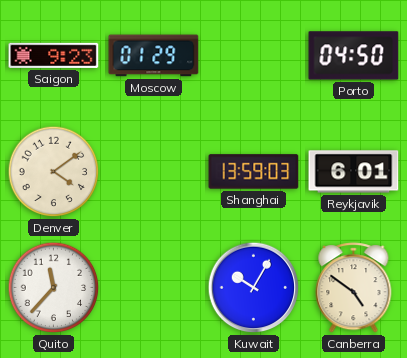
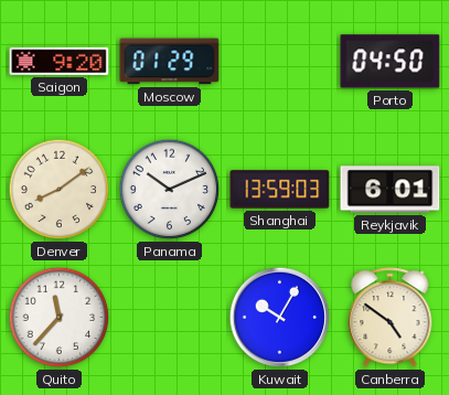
Saigon: 9:23 -> 9:20 (60, 61)
Denver: 4:09 -> 8:09 (60, 190)
Panama: none -> 10:11 (170, 190)
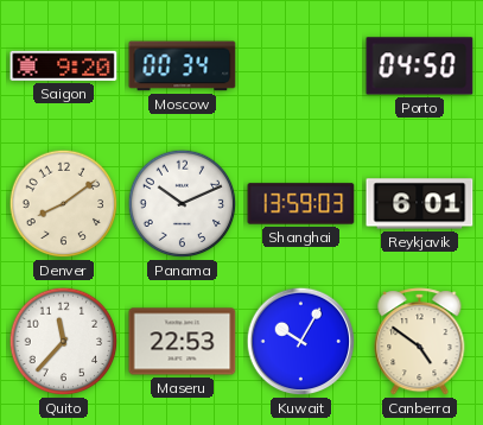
Moscow: 01:29 -> 00:34 (183, 66)
Maseru: none -> 22:53 (183, 342)
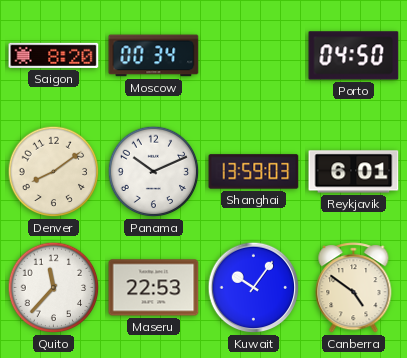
Saigon: 9:20 -> 8:20 (54, 55)
Kuwait: 10:05 -> 10:06 (254, 288)
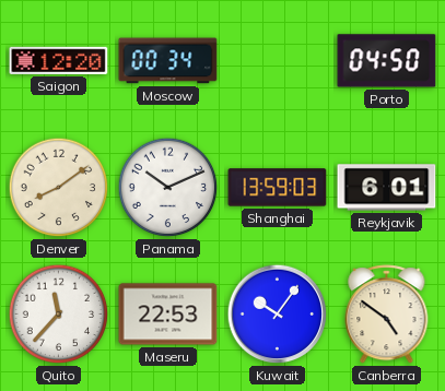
Saigon: 8:20 -> 12:20 (59, 60)
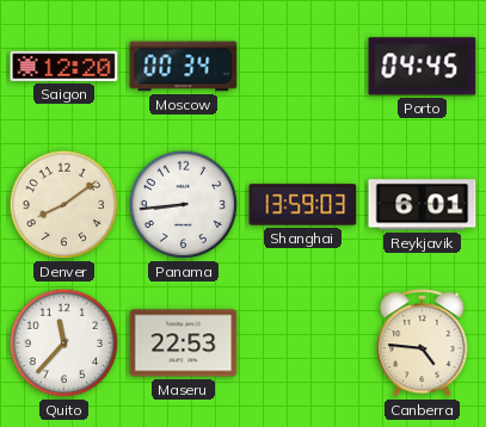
Porto: 04:50 -> 04:45 (423, 67)
Panama: 10:11 -> 8:44 (184, 205)
Kuwait: 10:06 -> none (278, 315)
Canberra: 4:51 -> 4:46 (423, 344)
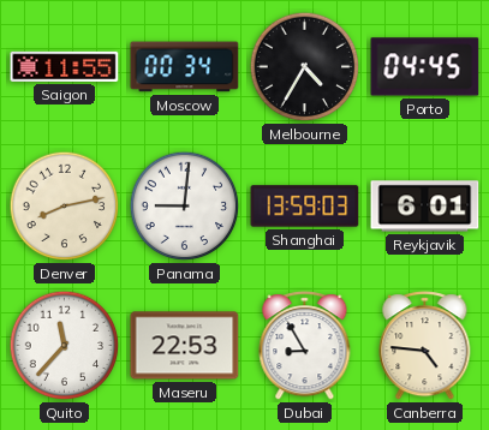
Saigon: 12:20 -> 11:55 (65, 66)
Melbourne: none -> 4:35 (305, 67)
Denver: 8:09 -> 8:13 (65, 207)
Panama: 8:44 -> 9:01 (185, 207)
Dubai: none -> 8:55 (305, 346)
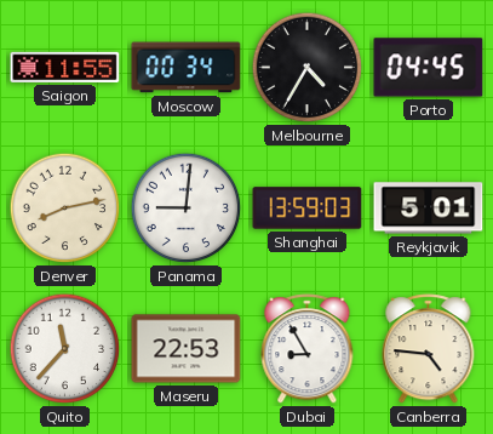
Reykjavik: 6:01 -> 5:01 (429, 209)
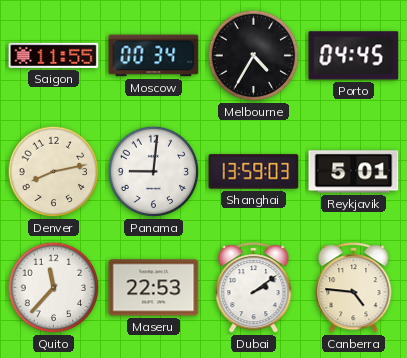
Dubai: 8:55 -> 2:09 (254, 288)
